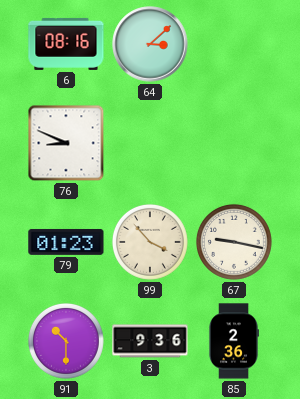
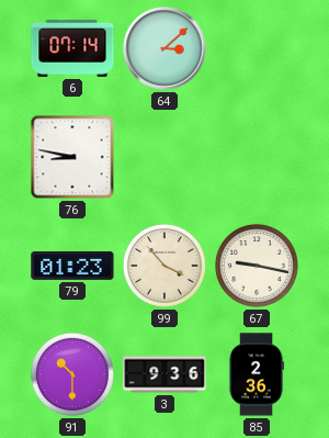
6: 08:16 -> 07:14 (72, 48)
76: 8:49 -> 8:47 (72, 157)
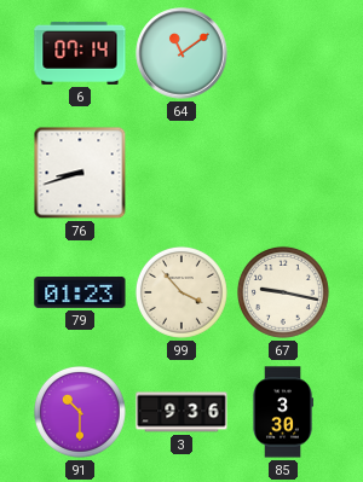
64: 3:08 -> 11:09 (181, 53)
76: 8:47 -> 8:42 (80, 173)
85: 2:36 -> 3:30 (282, 412)
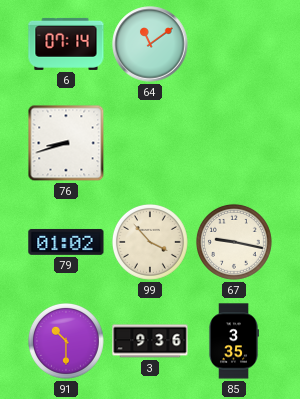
79: 01:23 -> 01:02 (66, 242)
85: 3:30 -> 3:35 (233, 341)
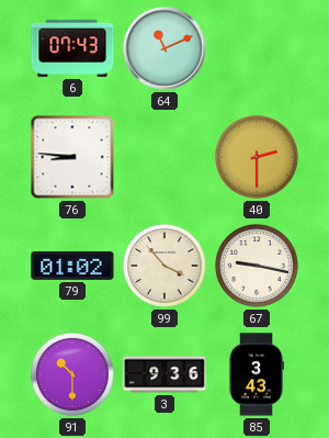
6: 07:14 -> 07:43 (72, 48)
64: 11:09 -> 11:11 (164, 48)
76: 8:42 -> 8:46 (72, 157)
40: none -> 2:30 (257, 157)
85: 3:35 -> 3:43 (256, 374)
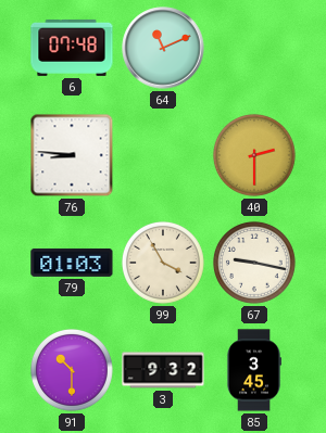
6: 07:43 -> 07:48 (72, 48)
79: 01:02 -> 01:03 (72, 263)
99: 3:53 -> 3:55 (163, 263)
3: 9:36 -> 9:32 (163, 370)
85: 3:43 -> 3:45 (253, 370)
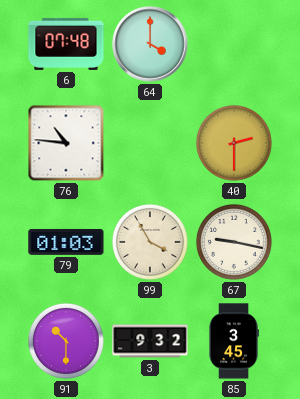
64: 11:11 -> 4:00 (150, 44)
76: 8:46 -> 10:46 (66, 143)
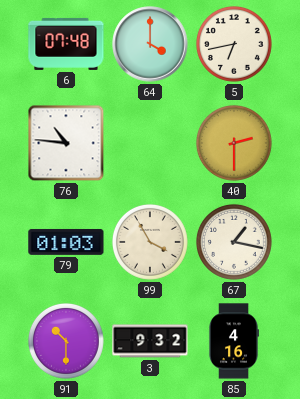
5: none -> 6:43 (234, 44)
67: 9:17 -> 1:17 (234, 242)
85: 3:45 -> 4:16 (233, 341)
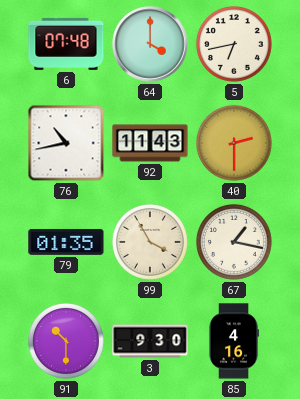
76: 10:46 -> 10:43 (66, 143)
92: none -> 11:43 (150, 143)
79: 01:03 -> 01:35 (66, 242)
3: 9:32 -> 9:30 (150, 341)
